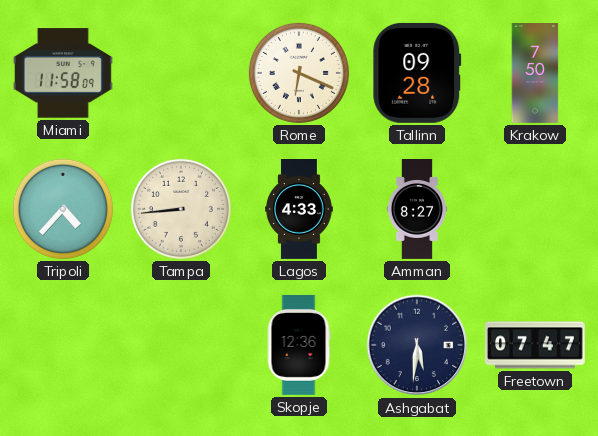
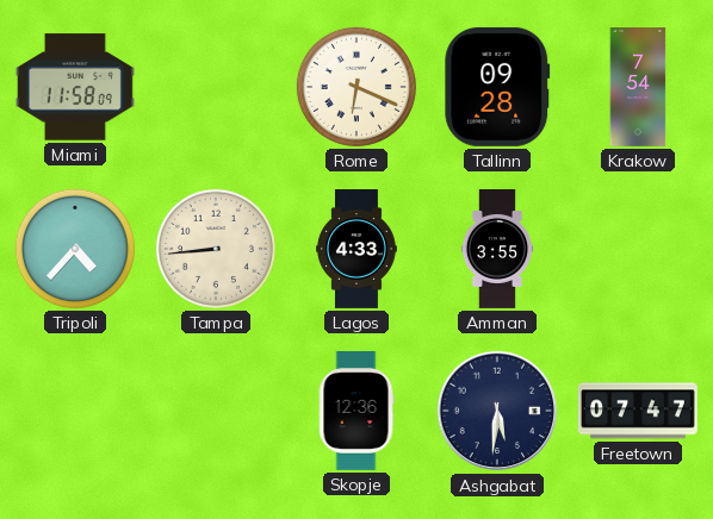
Krakow: 7:50 -> 7:54 (638, 88)
Amman: 8:27 -> 3:55 (496, 250)
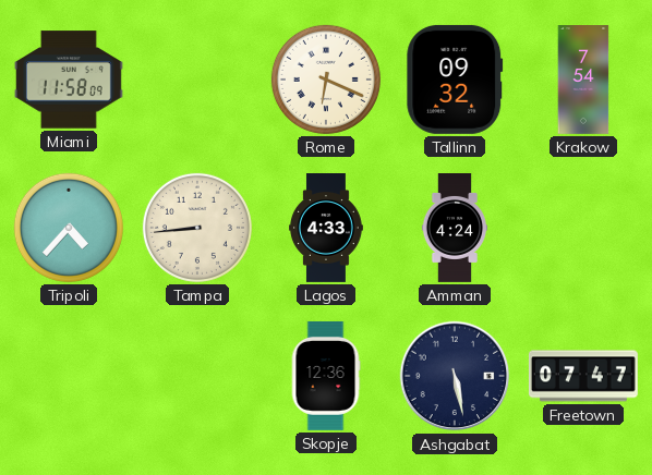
Tallinn: 09:28 -> 09:32 (455, 80)
Amman: 3:55 -> 4:24 (454, 229)
Ashgabat: 5:31 -> 5:28 (455, 376)
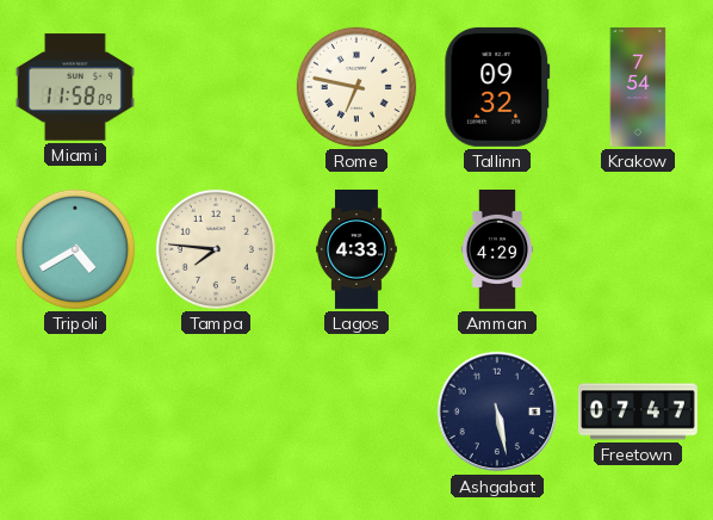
Rome: 6:19 -> 6:47 (356, 87)
Tripoli: 4:37 -> 4:40 (75, 249)
Tampa: 8:44 -> 7:46 (216, 249)
Amman: 4:24 -> 4:29 (496, 250)
Skopje: 12:36 -> none (326, 376)
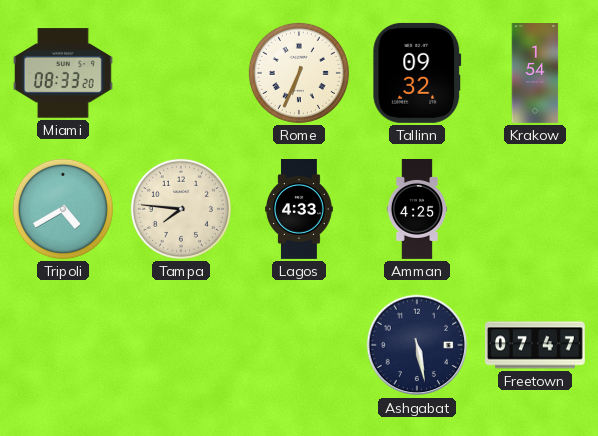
Miami: 11:58 -> 08:33 (63, 73)
Rome: 6:47 -> 6:34 (299, 73)
Krakow: 7:54 -> 1:54 (535, 74)
Amman: 4:29 -> 4:25 (416, 210)
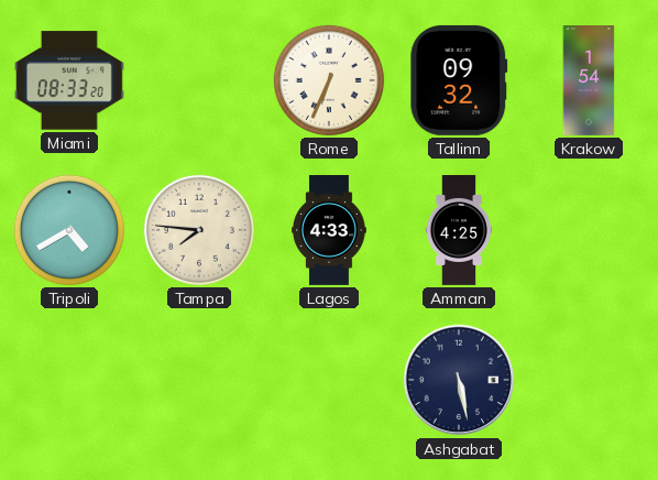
Freetown: 07:47 -> none (535, 345)
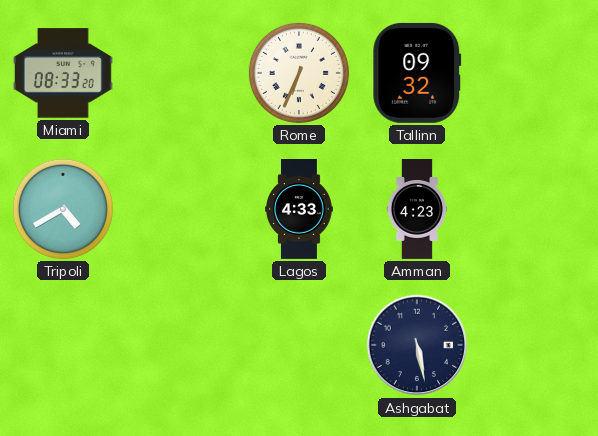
Krakow: 1:54 -> none (589, 81)
Tampa: 7:46 -> none (199, 230)
Amman: 4:25 -> 4:23 (416, 210)
